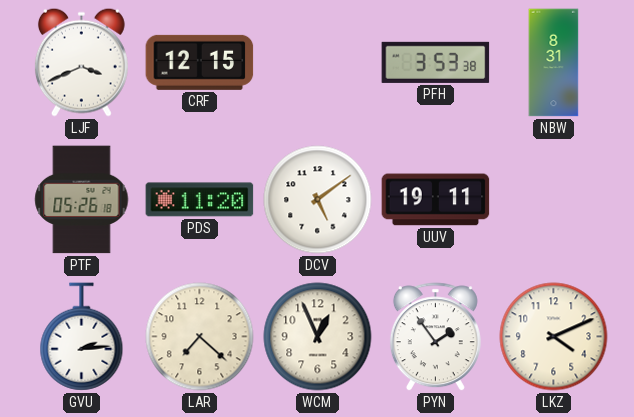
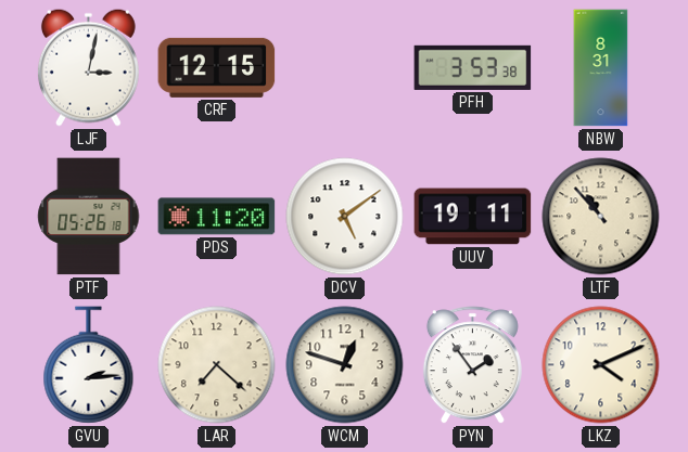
LJF: 3:41 -> 3:02 (88, 67)
LTF: none -> 10:53 (601, 217)
WCM: 12:56 -> 12:48 (345, 365)
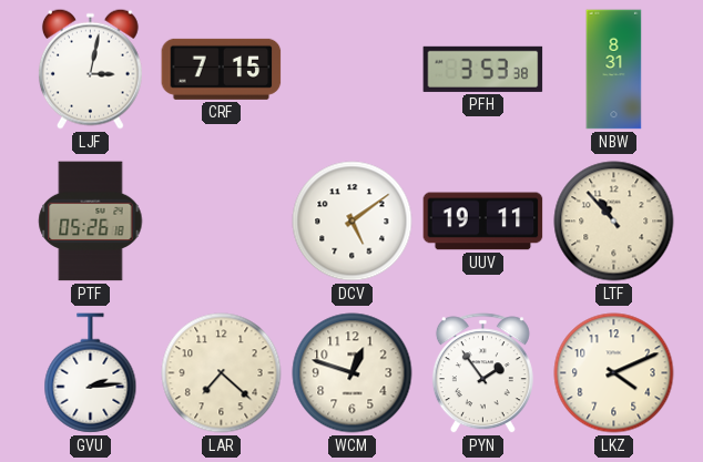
CRF: 12:15 -> 7:15 (222, 69)
PDS: 11:20 -> none (217, 217)
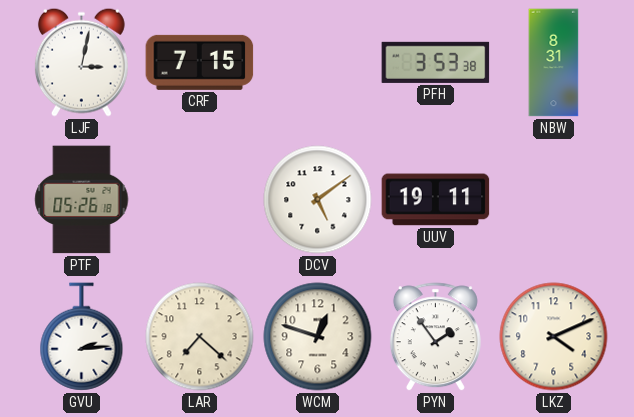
LTF: 10:53 -> none (614, 222)
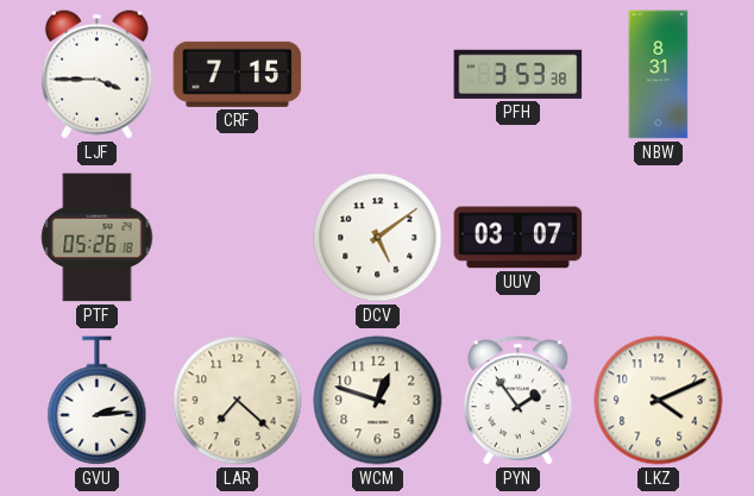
LJF: 3:02 -> 3:45 (96, 74)
UUV: 19:11 -> 03:07 (519, 238)
